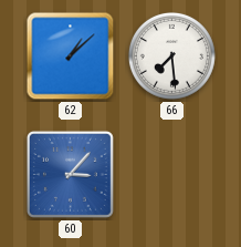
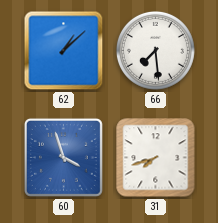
60: 3:07 -> 3:57 (63, 157)
31: none -> 7:42 (156, 158)
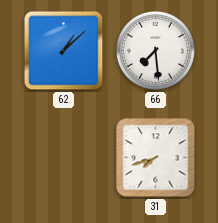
60: 3:57 -> none (63, 157)
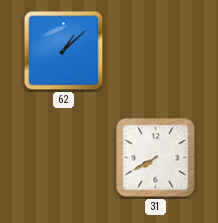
66: 7:29 -> none (155, 50)
31: 7:42 -> 7:40 (156, 158)
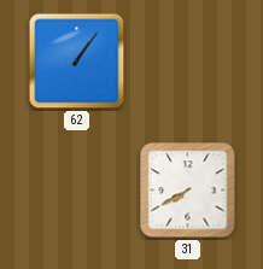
62: 1:08 -> 1:06 (77, 62)
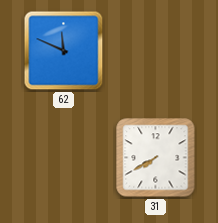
62: 1:06 -> 11:49 (64, 51)
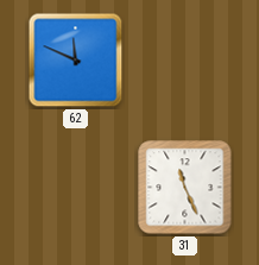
31: 7:40 -> 11:26 (185, 188)
